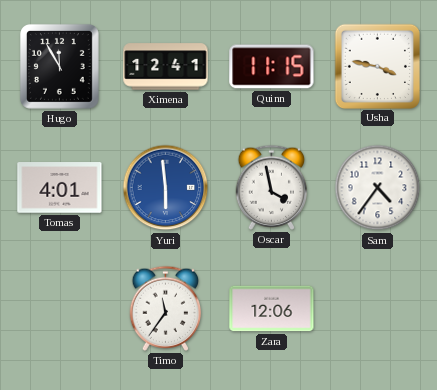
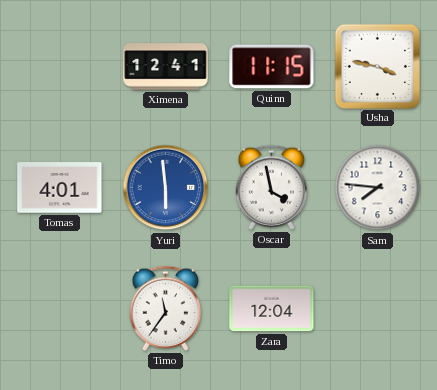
Hugo: 11:55 -> none (59, 66)
Sam: 4:36 -> 7:46 (378, 188)
Zara: 12:06 -> 12:04 (272, 309)
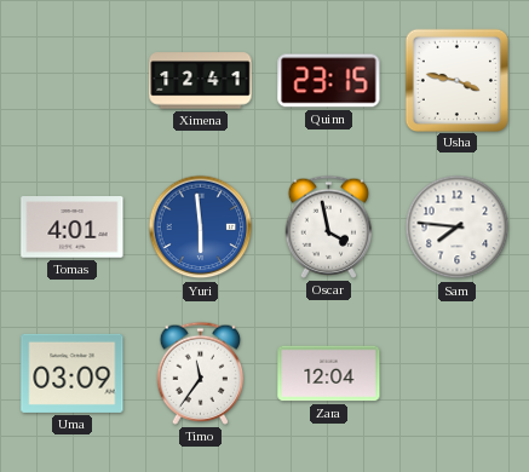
Quinn: 11:15 -> 23:15 (329, 81)
Uma: none -> 03:09 (73, 373)
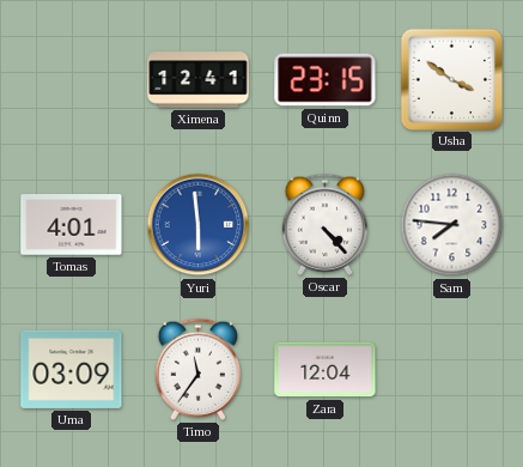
Usha: 3:47 -> 3:51 (451, 79)
Oscar: 3:58 -> 4:23 (326, 224)
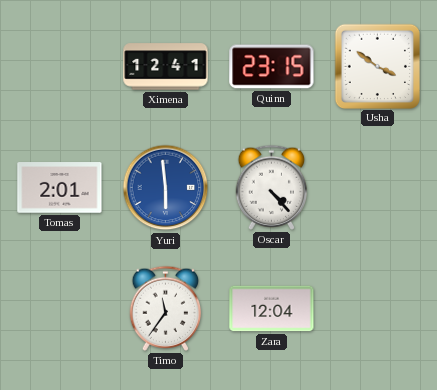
Tomas: 4:01 -> 2:01 (60, 188)
Sam: 7:46 -> none (452, 225)
Uma: 03:09 -> none (72, 369)
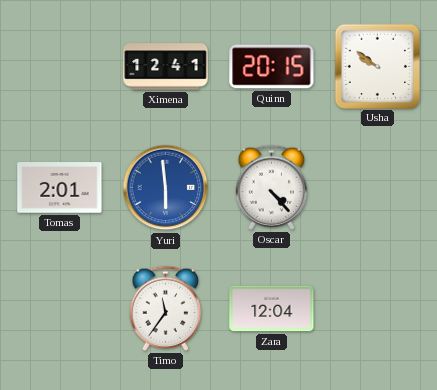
Quinn: 23:15 -> 20:15 (272, 67)
Usha: 3:51 -> 9:51 (377, 66)
